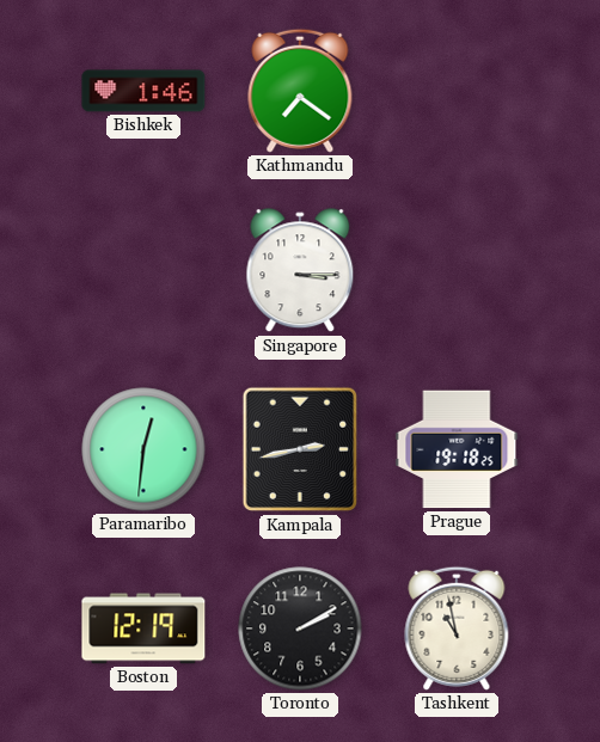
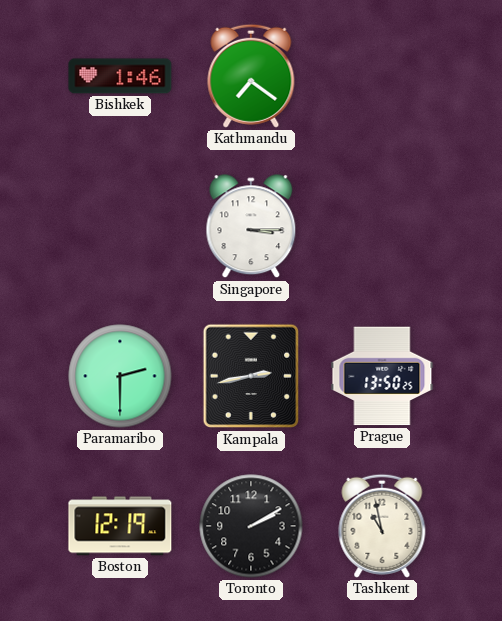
Paramaribo: 12:31 -> 2:30 (120, 376)
Prague: 19:18 -> 13:50 (382, 376)
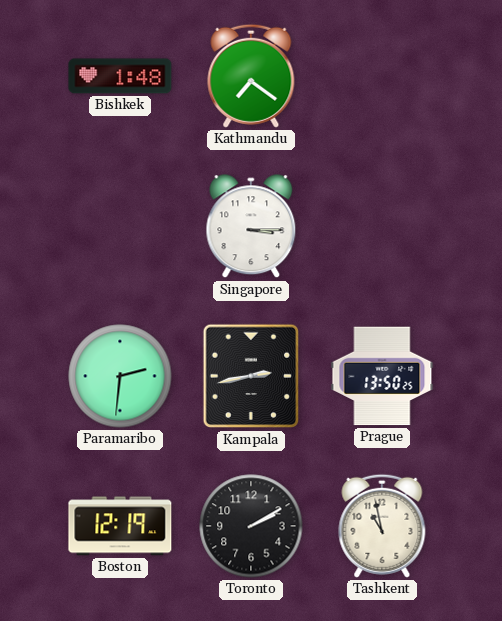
Bishkek: 1:46 -> 1:48 (120, 76)
Paramaribo: 2:30 -> 2:31 (120, 376)
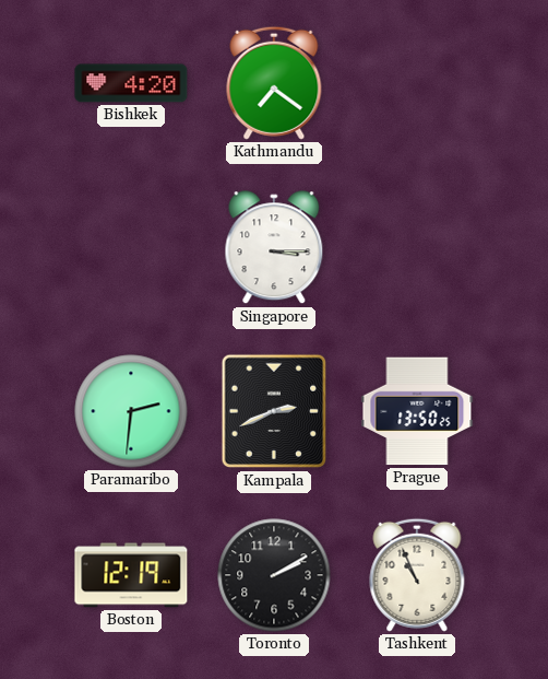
Bishkek: 1:48 -> 4:20 (131, 83)
Kampala: 2:43 -> 2:41 (274, 411)
Tashkent: 10:58 -> 10:56 (417, 575)
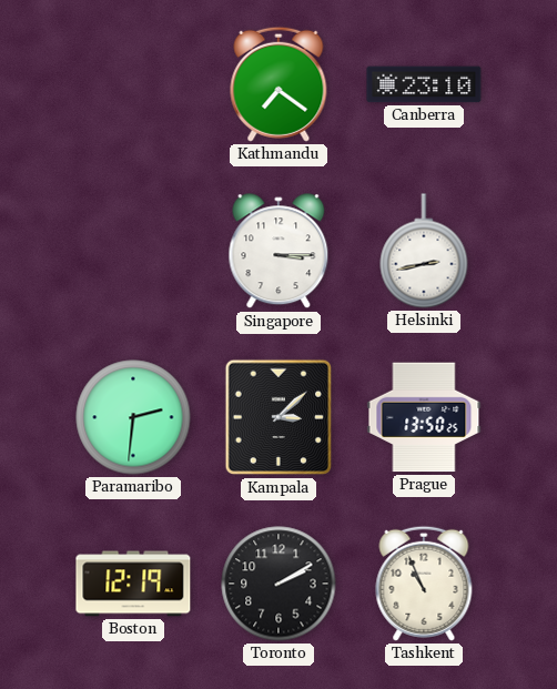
Bishkek: 4:20 -> none (131, 83)
Canberra: none -> 23:10 (424, 84)
Helsinki: none -> 2:43 (424, 251)
Kampala: 2:41 -> 3:08 (278, 417)
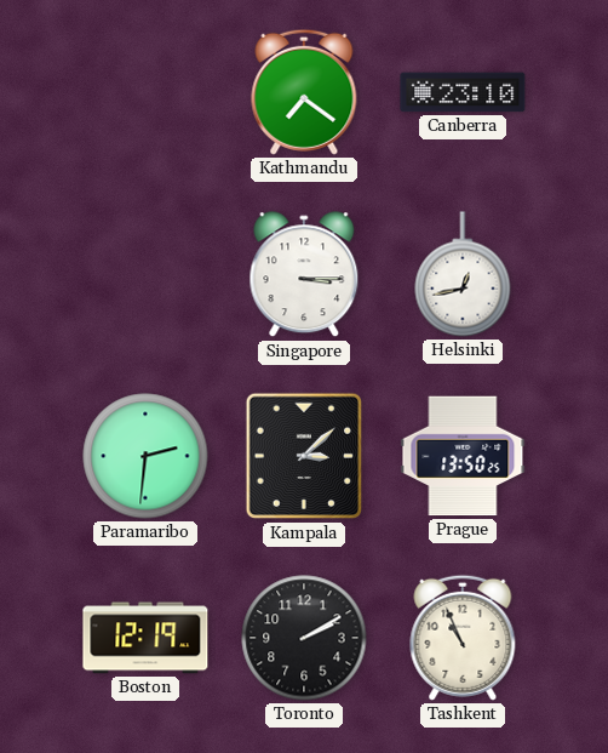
Helsinki: 2:43 -> 12:43 (463, 274)
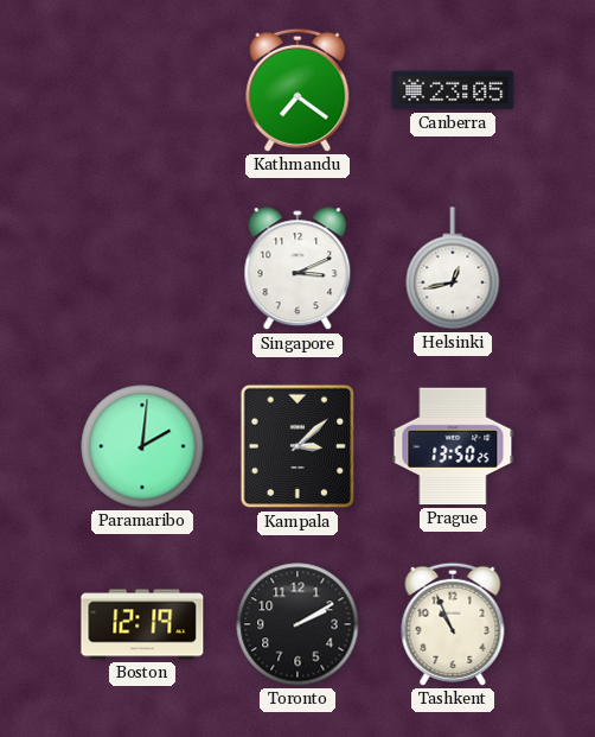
Canberra: 23:10 -> 23:05 (453, 90)
Singapore: 3:15 -> 3:11 (297, 269)
Paramaribo: 2:31 -> 2:01 (142, 446)
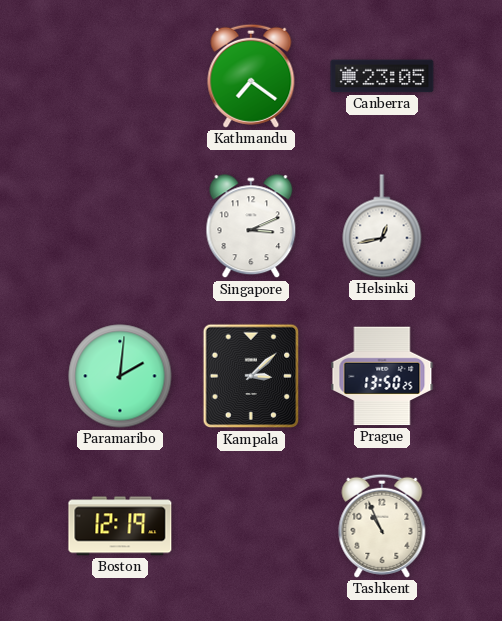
Toronto: 2:10 -> none (297, 624)
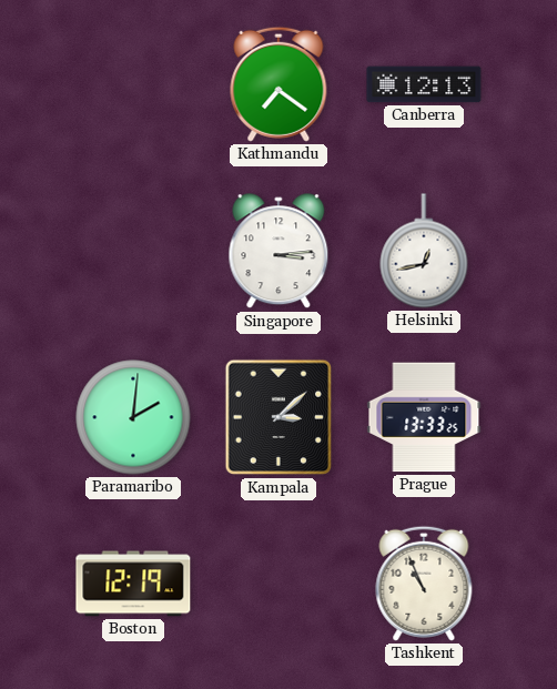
Canberra: 23:05 -> 12:13 (424, 84)
Singapore: 3:11 -> 3:14 (278, 252)
Prague: 13:50 -> 13:33 (424, 417)
